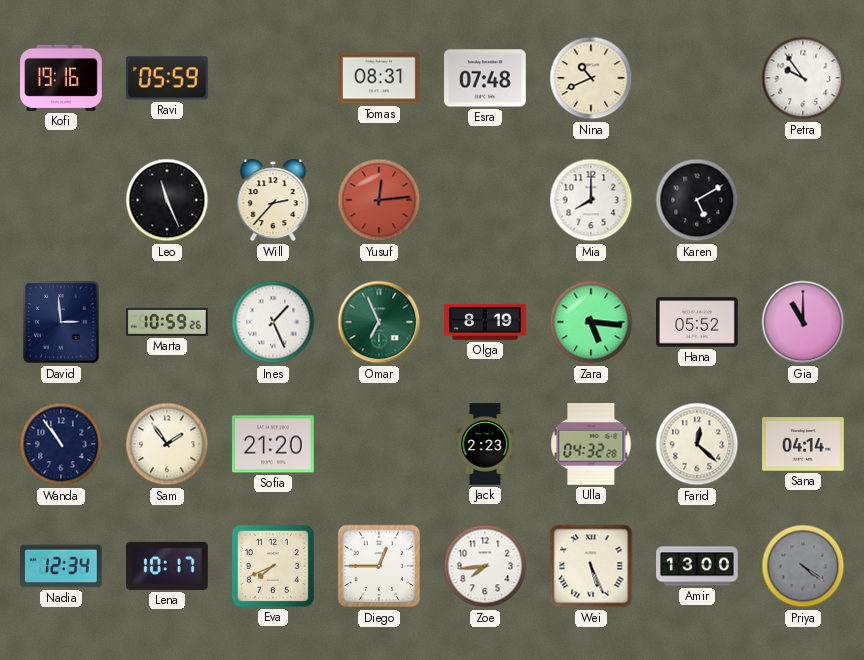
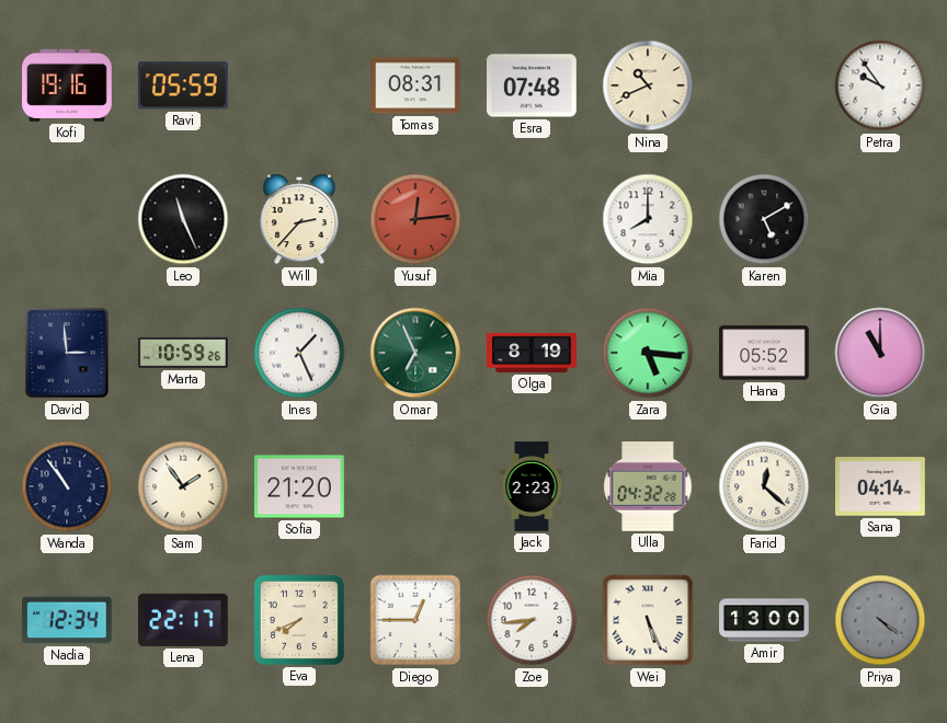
Lena: 10:17 -> 22:17 (184, 620)
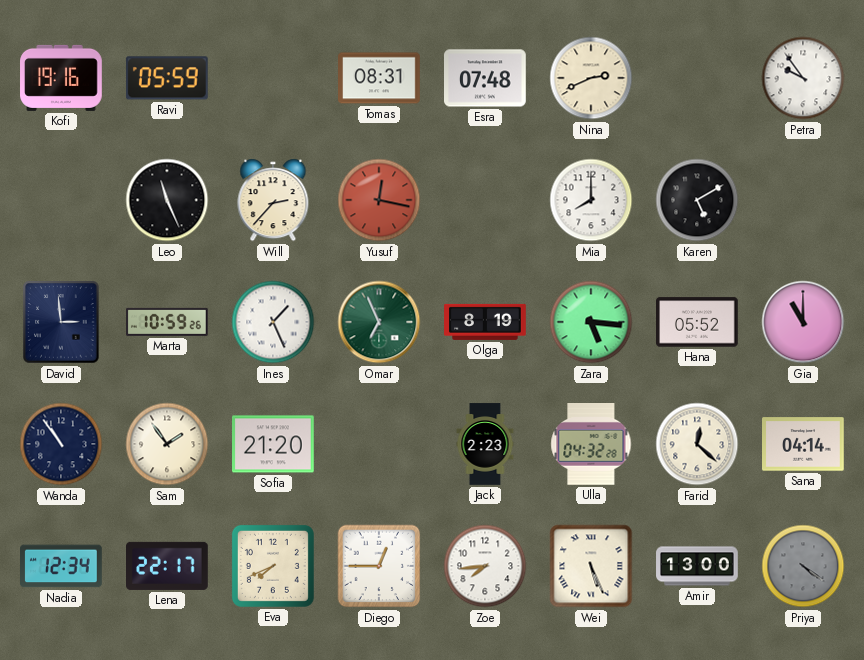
Nina: 10:41 -> 2:41 (591, 78)
Yusuf: 12:14 -> 12:17 (379, 200)
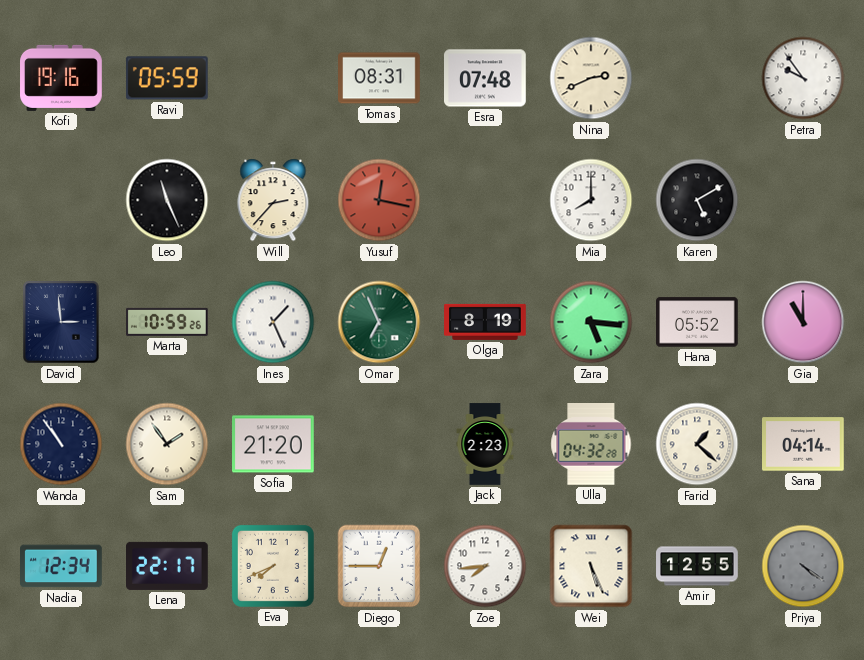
Farid: 12:22 -> 1:22 (697, 444)
Amir: 13:00 -> 12:55 (697, 566)
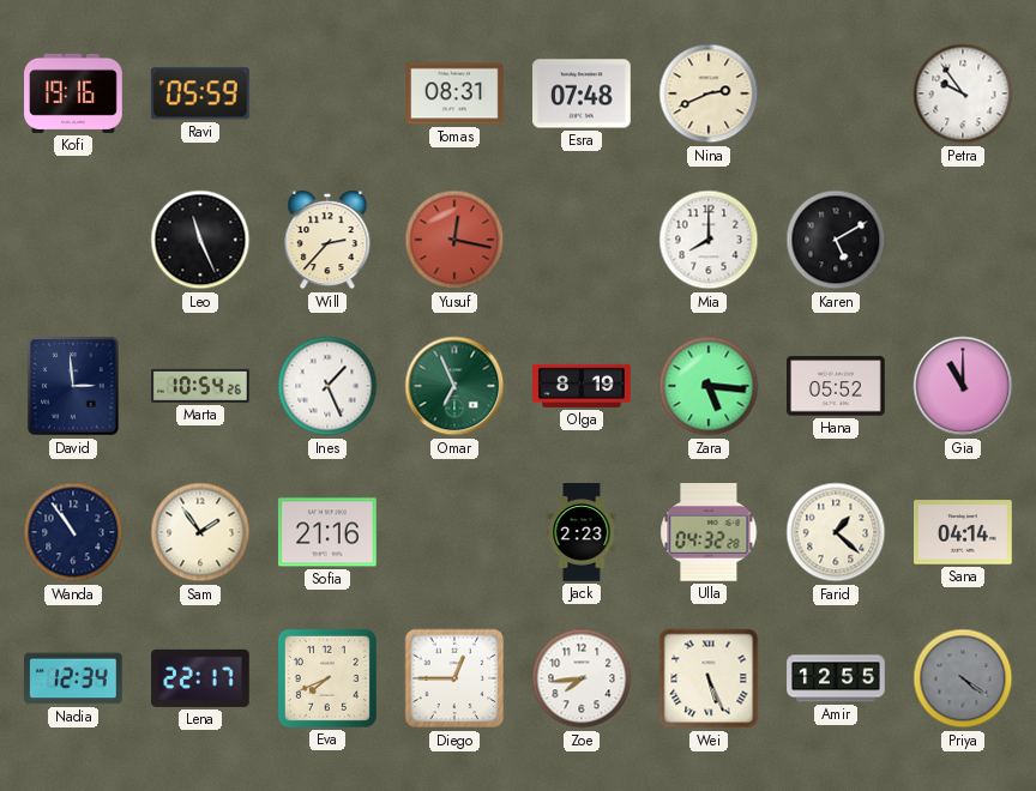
Marta: 10:59 -> 10:54 (201, 386)
Sofia: 21:20 -> 21:16 (329, 532)
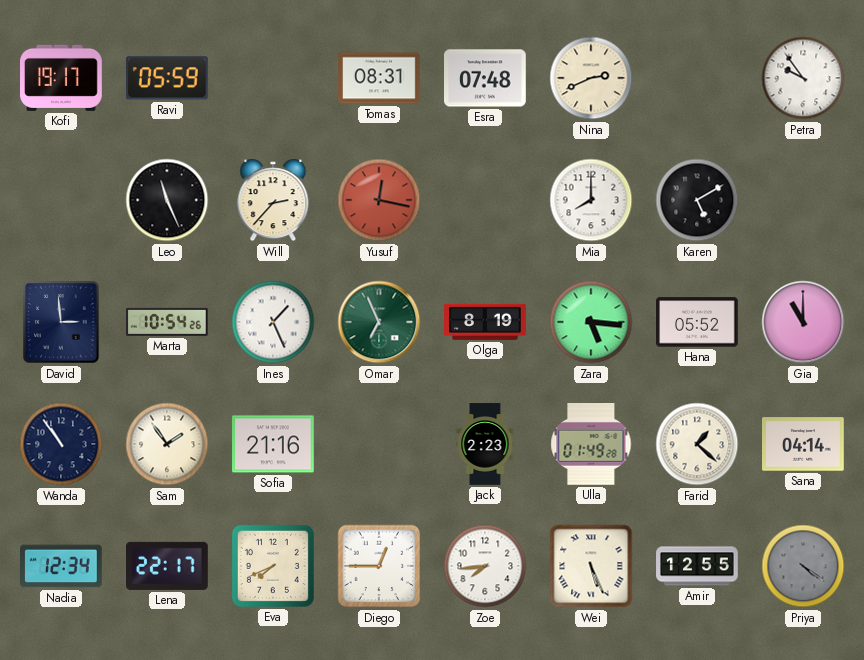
Kofi: 19:16 -> 19:17 (61, 78)
Ulla: 04:32 -> 01:49 (591, 445)
